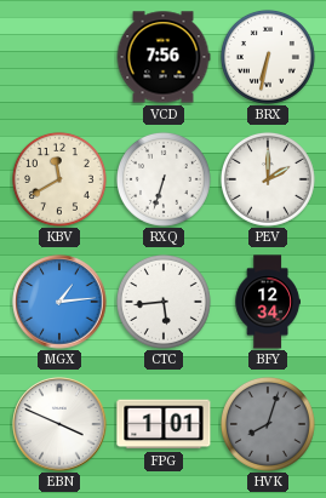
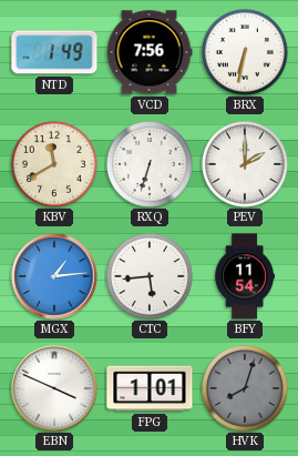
NTD: none -> 1:49 (54, 52)
BFY: 12:34 -> 11:54 (244, 276)
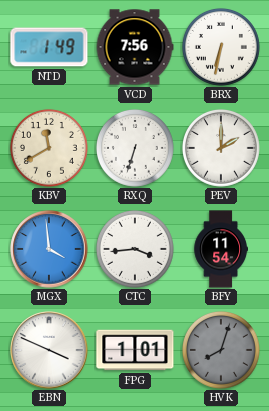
MGX: 1:14 -> 3:59 (49, 249)
CTC: 5:44 -> 3:44 (135, 249)
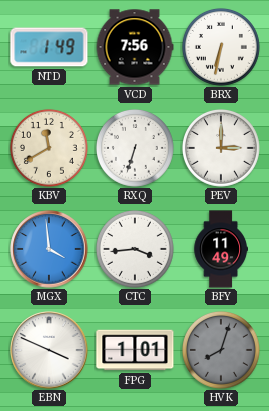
PEV: 2:00 -> 3:00 (221, 148)
BFY: 11:54 -> 11:49 (220, 249)
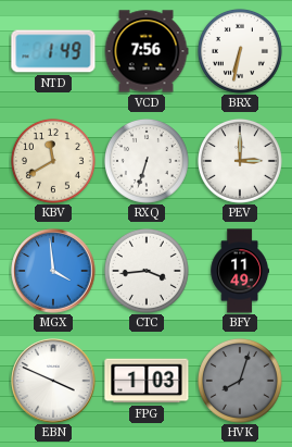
FPG: 1:01 -> 1:03 (147, 381)
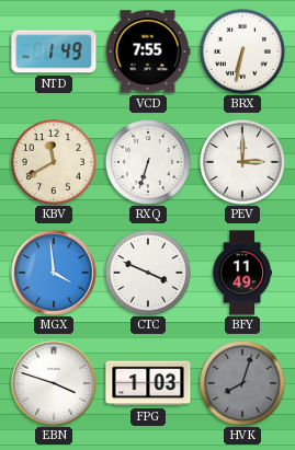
VCD: 7:56 -> 7:55 (148, 51)
CTC: 3:44 -> 3:49 (148, 273)
EBN: 3:49 -> 3:48 (54, 383)
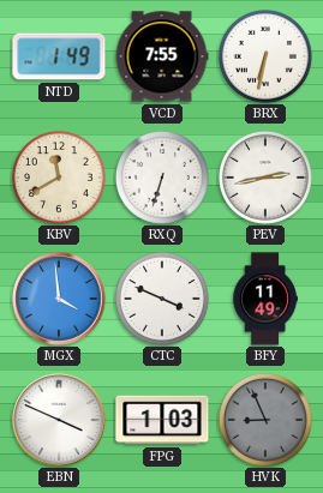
PEV: 3:00 -> 2:43 (265, 178)
EBN: 3:48 -> 3:49 (59, 420)
HVK: 8:03 -> 8:56 (265, 420)
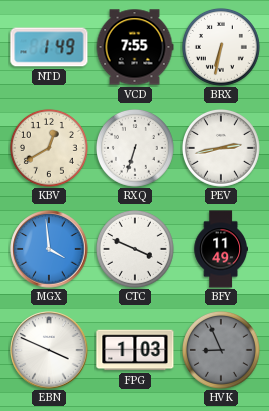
KBV: 11:40 -> 12:40 (49, 148)
